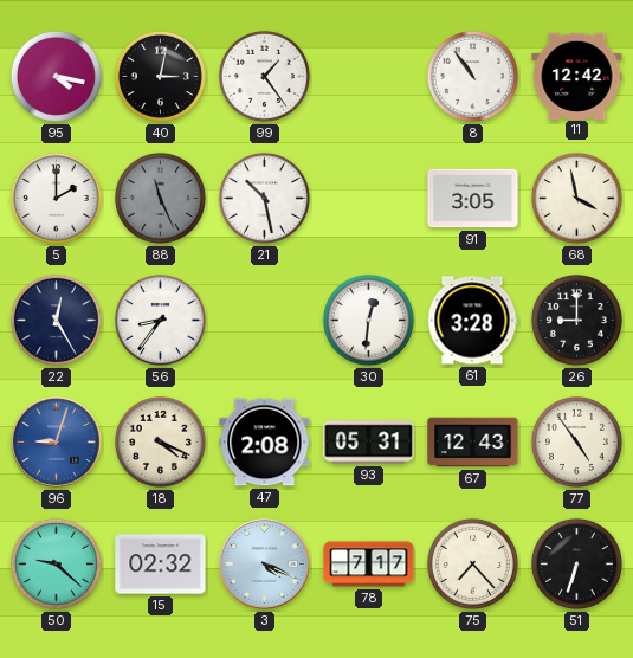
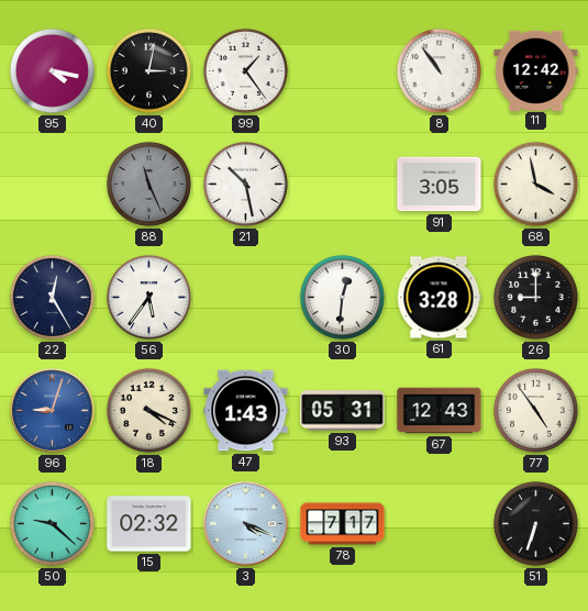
5: 2:00 -> none (56, 198)
56: 8:36 -> 5:36 (148, 297)
47: 2:08 -> 1:43 (246, 411)
75: 7:23 -> none (472, 563)
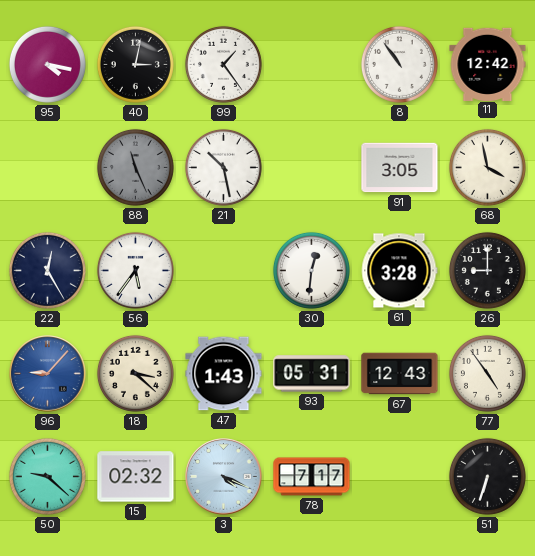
96: 9:03 -> 9:07 (48, 374)
18: 4:19 -> 3:22 (135, 373)
